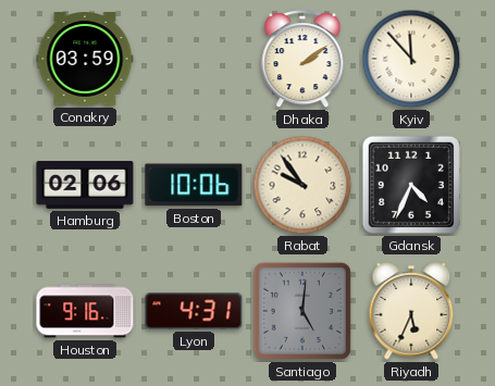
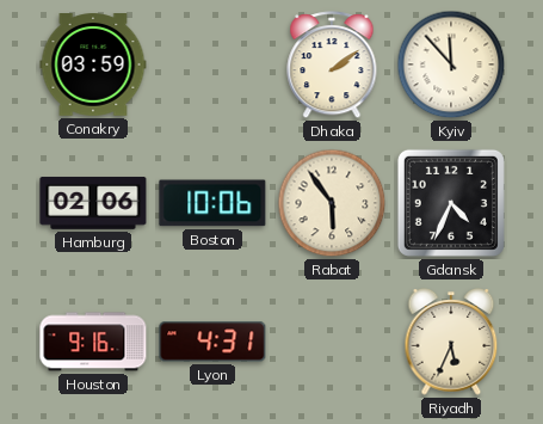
Rabat: 9:54 -> 5:54 (332, 203)
Santiago: 5:01 -> none (302, 311)
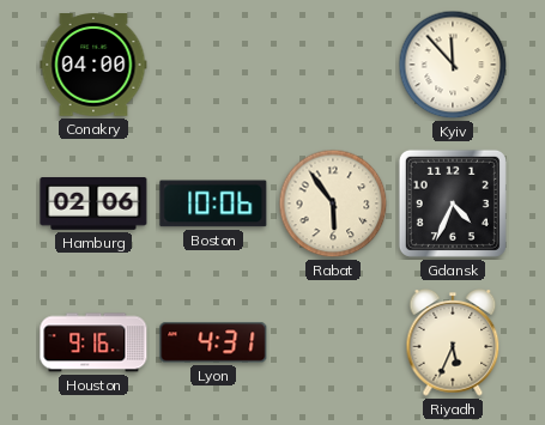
Conakry: 03:59 -> 04:00 (93, 65)
Dhaka: 2:09 -> none (332, 66)
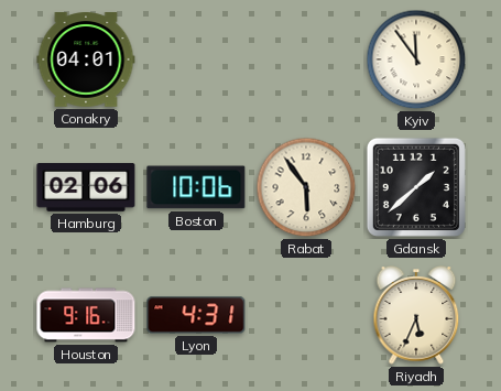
Conakry: 04:00 -> 04:01 (86, 59)
Kyiv: 11:53 -> 11:54 (416, 59)
Gdansk: 4:34 -> 1:38 (416, 187)
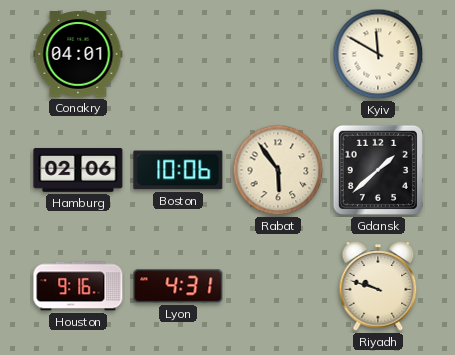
Kyiv: 11:54 -> 11:50 (378, 54)
Riyadh: 5:34 -> 9:48 (378, 286)
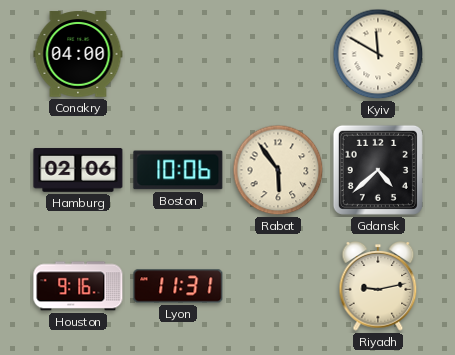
Conakry: 04:01 -> 04:00 (78, 54)
Gdansk: 1:38 -> 4:38 (378, 170)
Lyon: 4:31 -> 11:31 (178, 286)
Riyadh: 9:48 -> 9:13 (378, 286)
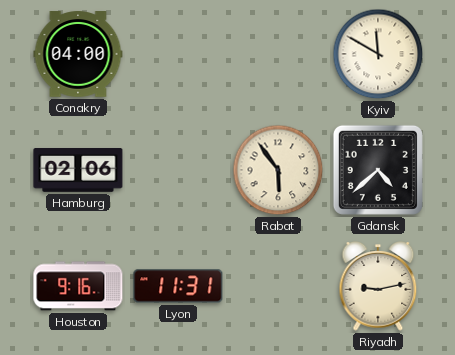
Boston: 10:06 -> none (178, 170)
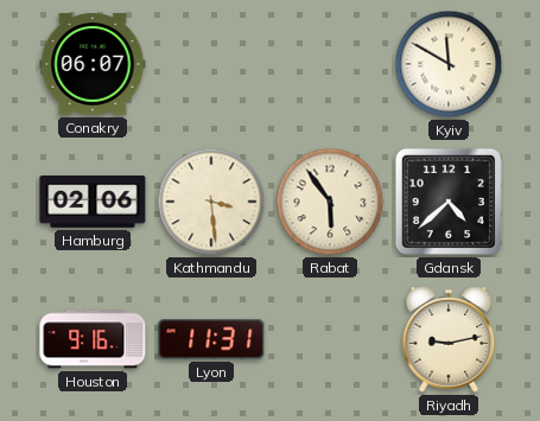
Conakry: 04:00 -> 06:07 (93, 64)
Kathmandu: none -> 3:29 (211, 202)
